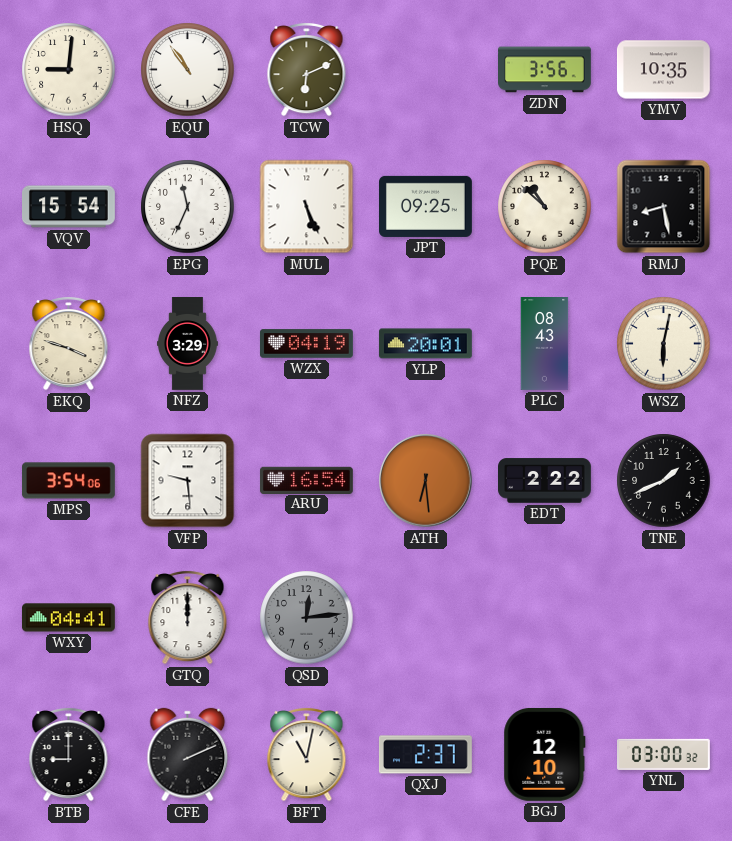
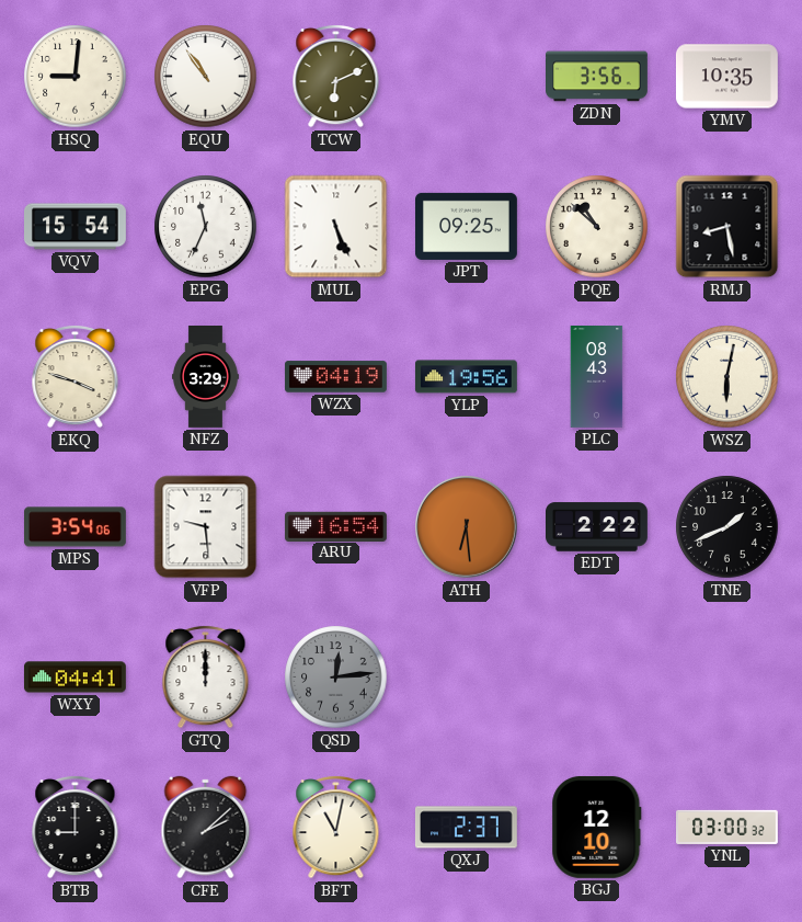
YLP: 20:01 -> 19:56 (466, 377)
CFE: 2:11 -> 2:08 (206, 828)
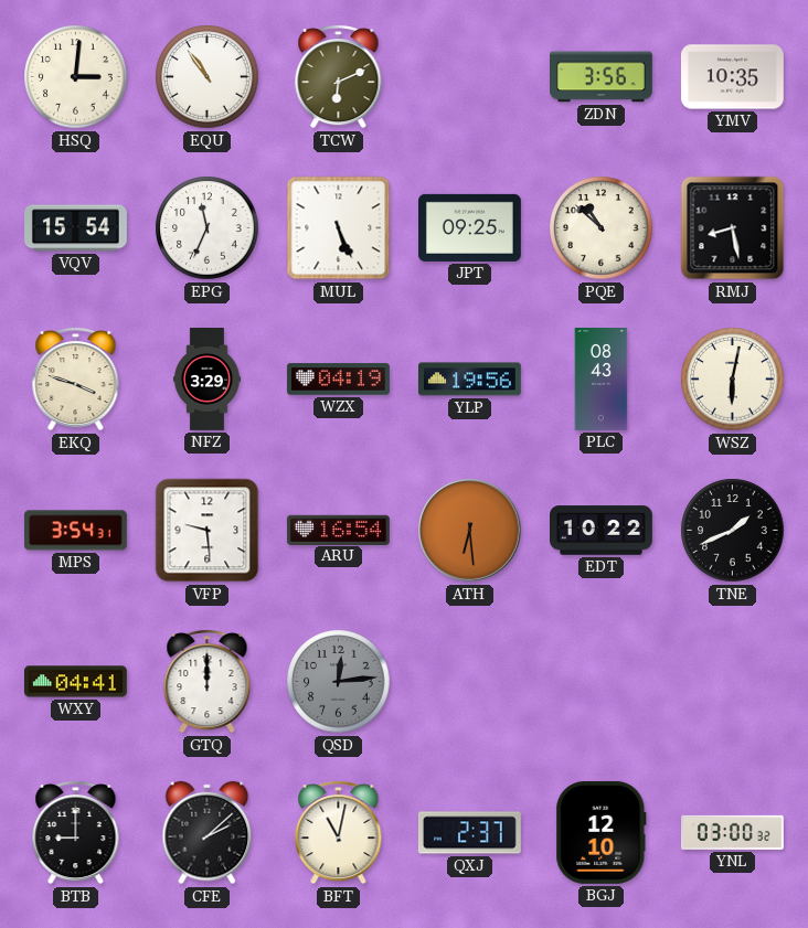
HSQ: 9:01 -> 3:01 (76, 77)
MPS: 3:54:06 -> 3:54:31 (75, 531)
EDT: 2:22 -> 10:22 (602, 531)
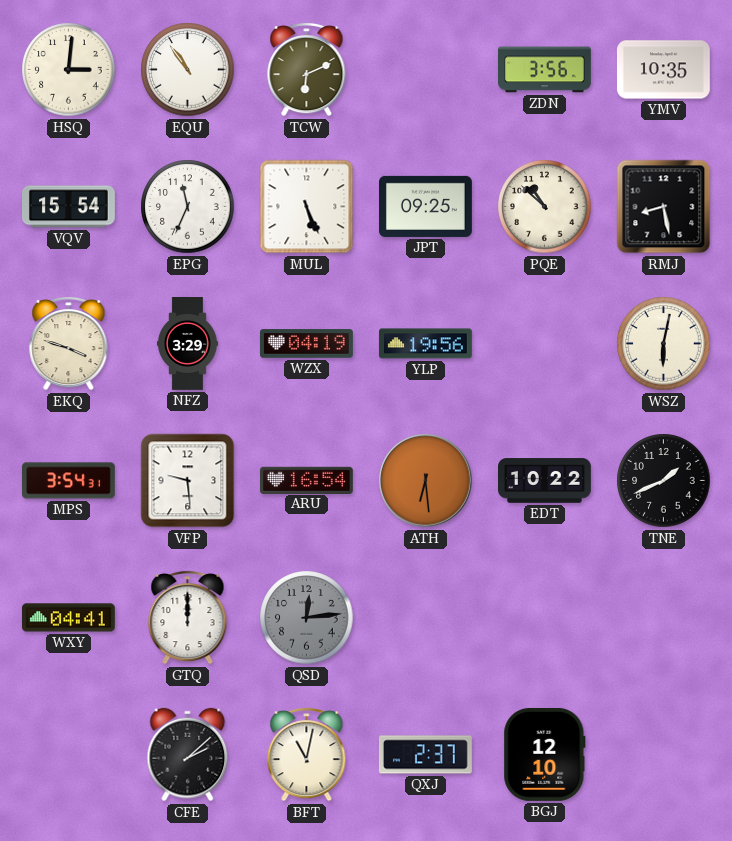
PLC: 08:43 -> none (602, 380)
BTB: 9:00 -> none (76, 832)
YNL: 03:00 -> none (733, 832)
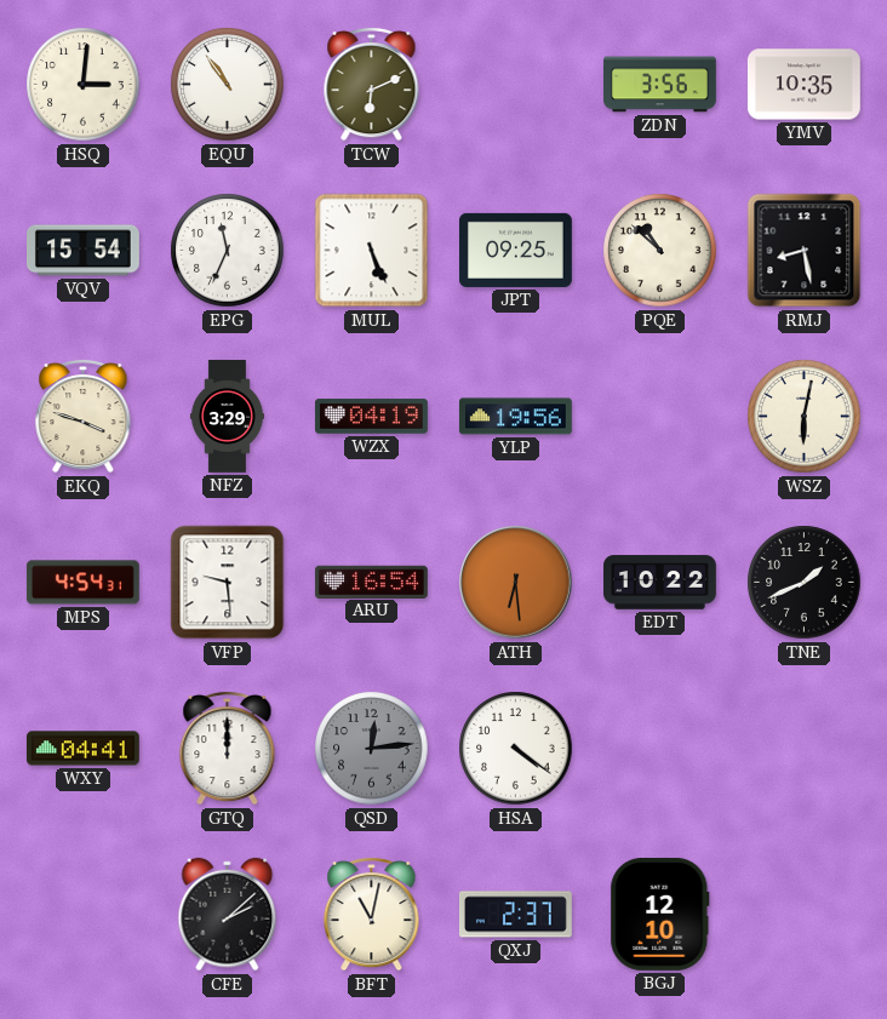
MPS: 3:54 -> 4:54 (82, 583)
HSA: none -> 4:21 (516, 749)
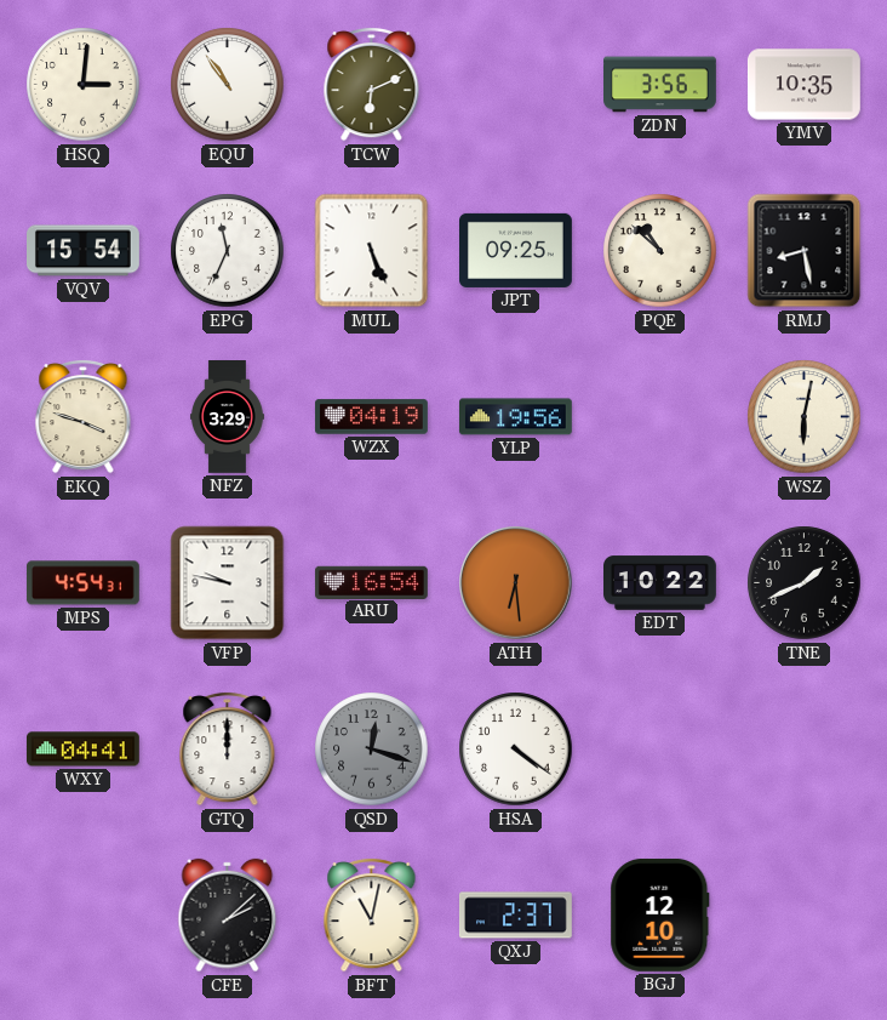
VFP: 9:29 -> 9:47 (228, 583)
QSD: 12:14 -> 12:18 (372, 750)
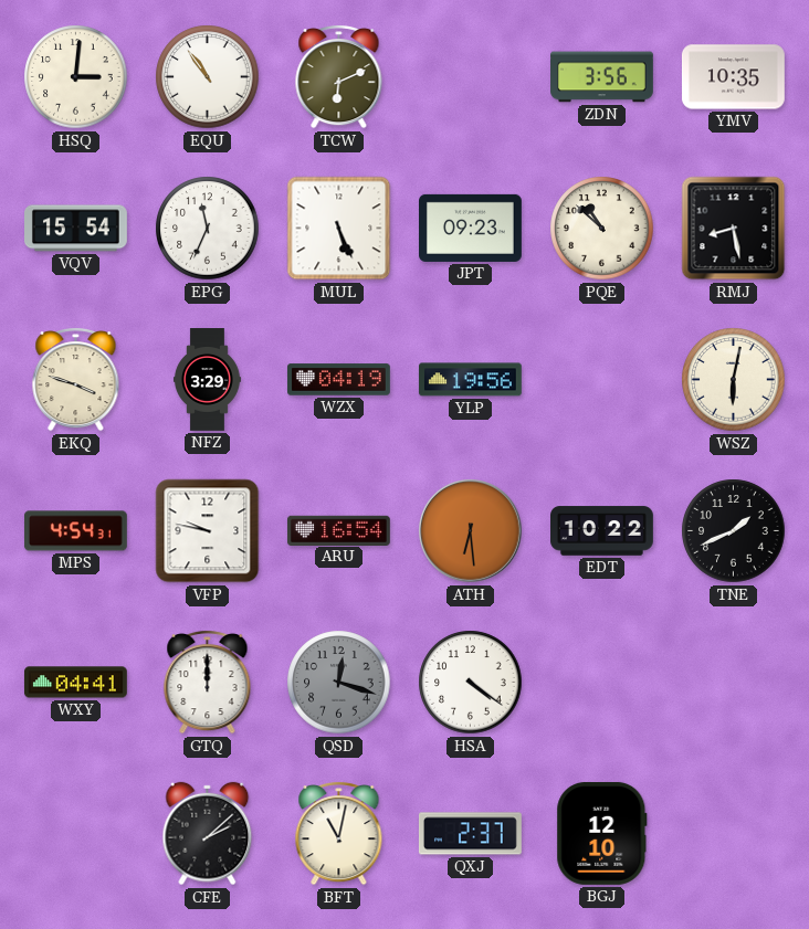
JPT: 09:25 -> 09:23 (471, 228)
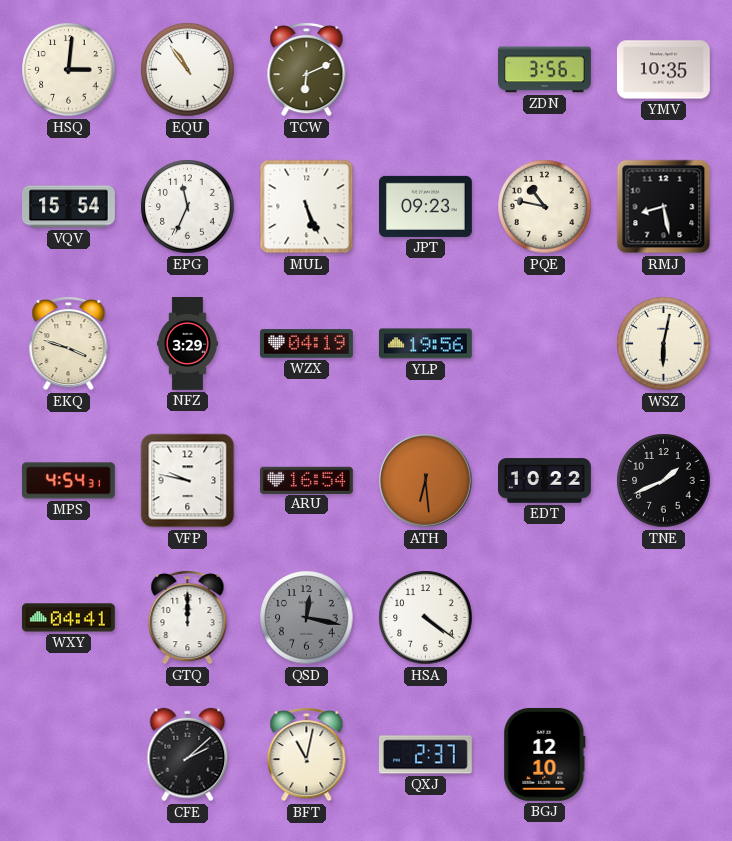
PQE: 10:52 -> 10:47 (545, 207)
QSD: 12:18 -> 12:17 (307, 618)
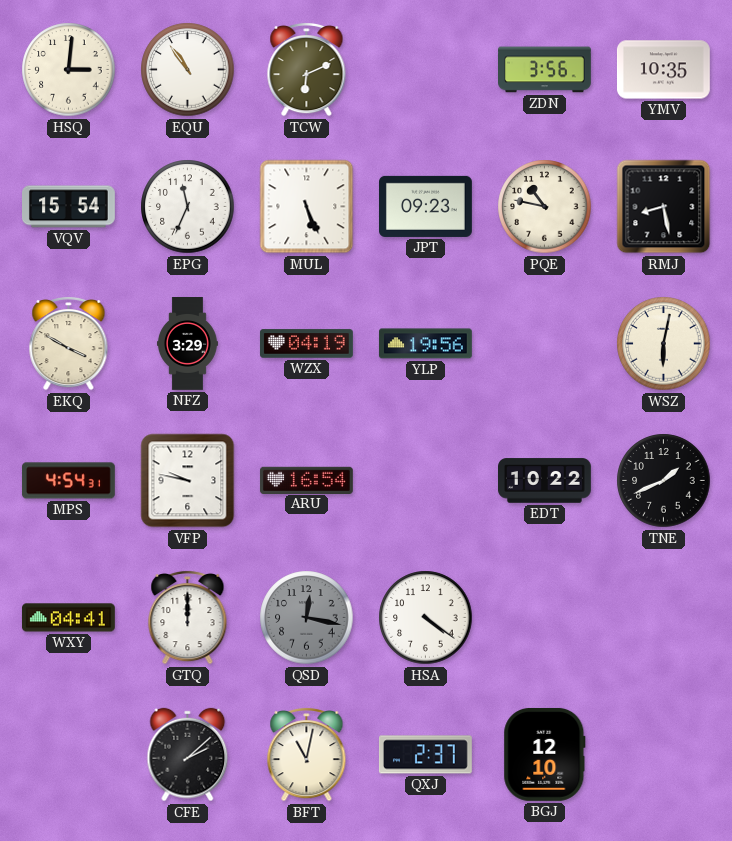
EKQ: 3:48 -> 3:50 (69, 343)
ATH: 6:29 -> none (426, 481)
